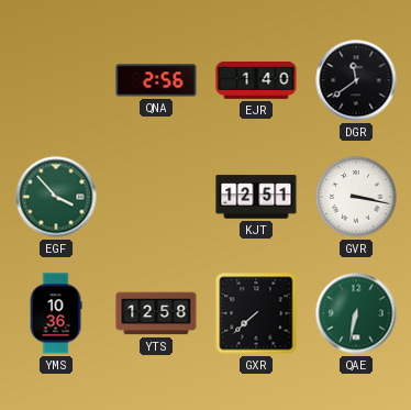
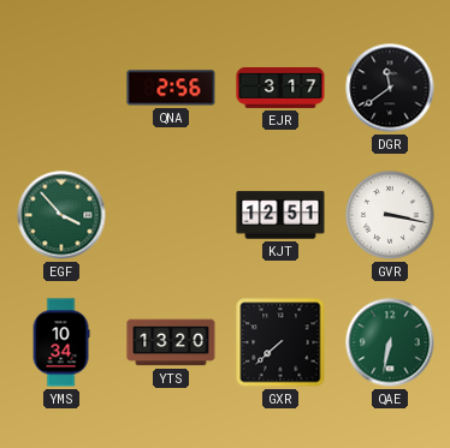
EJR: 1:40 -> 3:17 (280, 88)
YMS: 10:36 -> 10:34 (61, 342)
YTS: 12:58 -> 13:20 (171, 342)
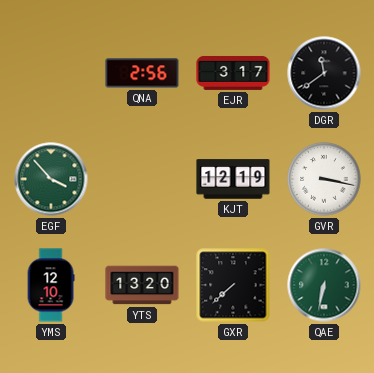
KJT: 12:51 -> 12:19 (233, 179)
YMS: 10:34 -> 12:10 (51, 285)
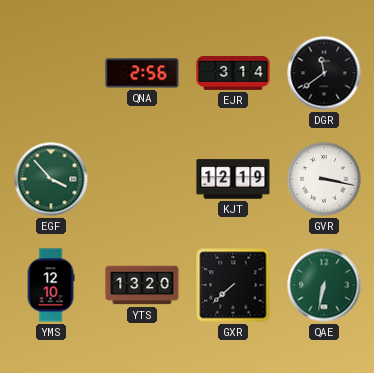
EJR: 3:17 -> 3:14 (233, 73)
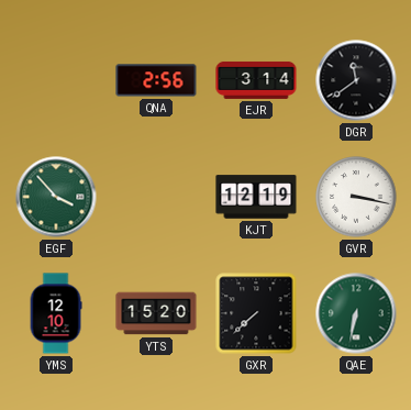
YTS: 13:20 -> 15:20 (156, 313)
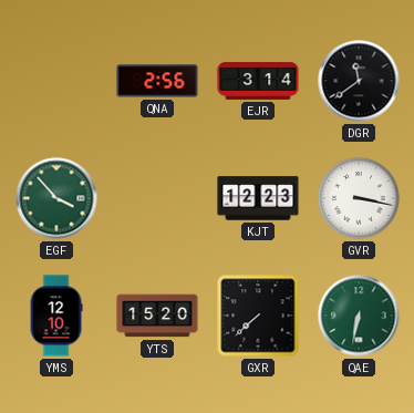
KJT: 12:19 -> 12:23 (258, 198)
